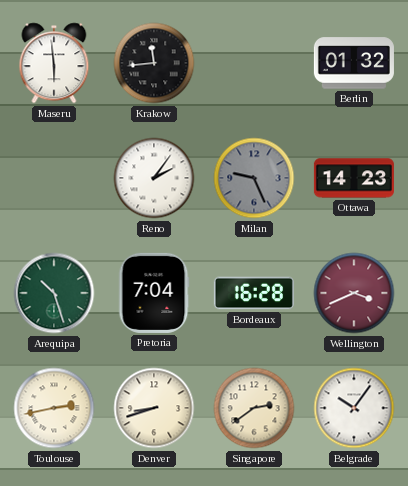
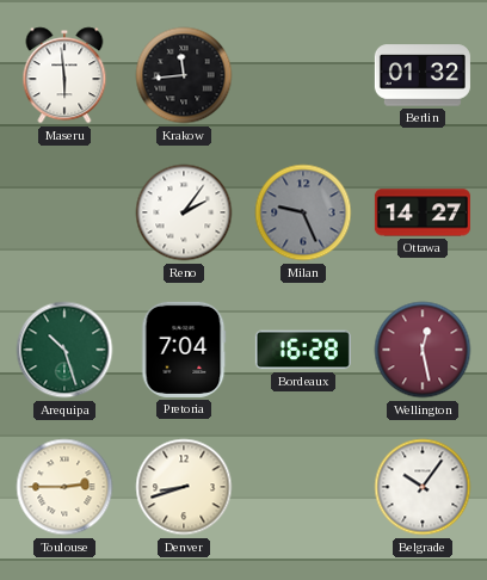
Ottawa: 14:23 -> 14:27 (423, 212)
Wellington: 3:41 -> 12:28 (423, 350)
Toulouse: 2:43 -> 2:45 (64, 487)
Singapore: 2:39 -> none (254, 408)
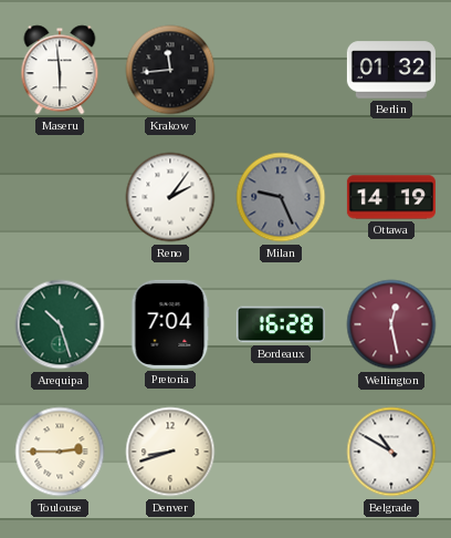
Ottawa: 14:27 -> 14:19 (391, 197)
Belgrade: 10:06 -> 10:50 (391, 452)
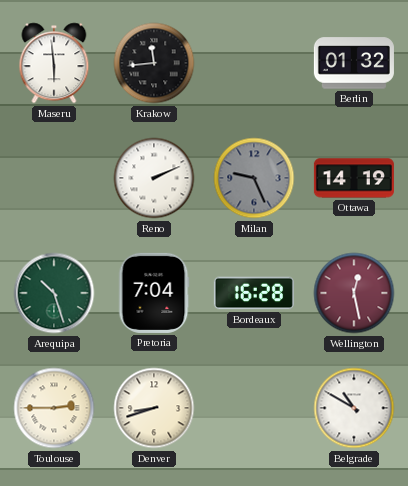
Reno: 2:06 -> 2:11 (154, 178)
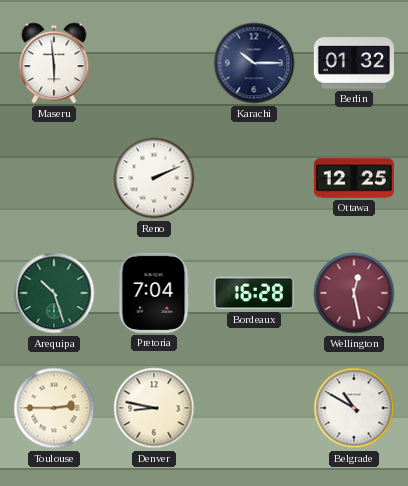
Krakow: 11:44 -> none (154, 63)
Karachi: none -> 10:15 (254, 63)
Milan: 9:26 -> none (254, 178)
Ottawa: 14:19 -> 12:25 (354, 178)
Denver: 8:42 -> 8:47 (154, 408)
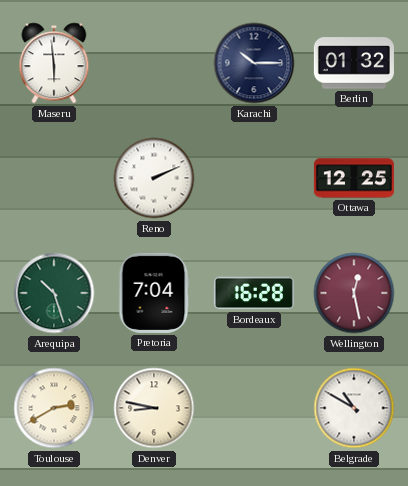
Toulouse: 2:45 -> 2:40 (54, 408)
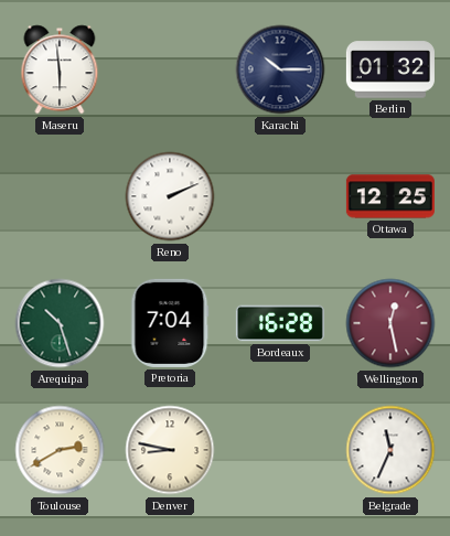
Belgrade: 10:50 -> 11:34 (390, 450)
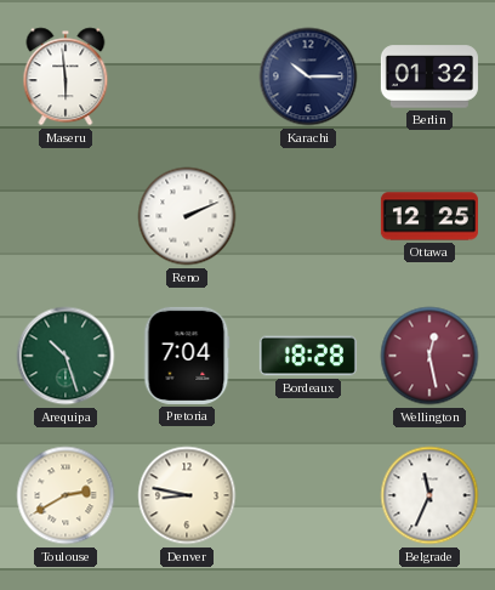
Bordeaux: 16:28 -> 18:28 (308, 356)
